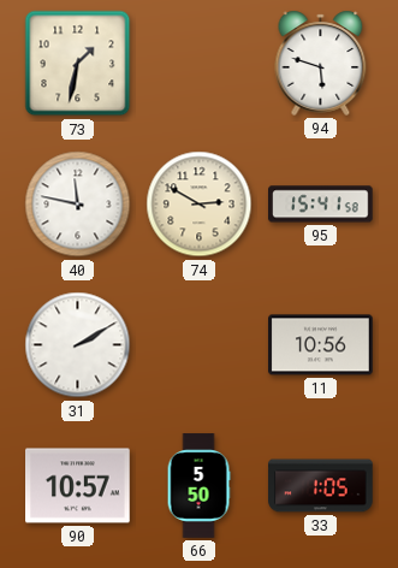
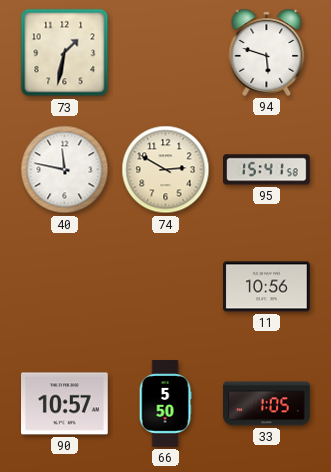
31: 2:10 -> none (78, 345)
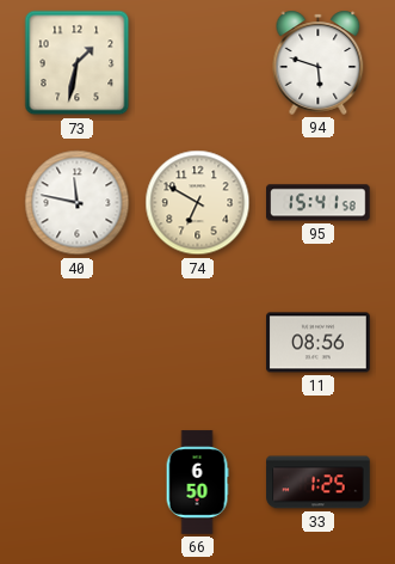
74: 2:50 -> 6:50 (198, 203)
11: 10:56 -> 08:56 (319, 343)
90: 10:57 -> none (65, 404)
66: 5:50 -> 6:50 (197, 483)
33: 1:05 -> 1:25 (319, 483)
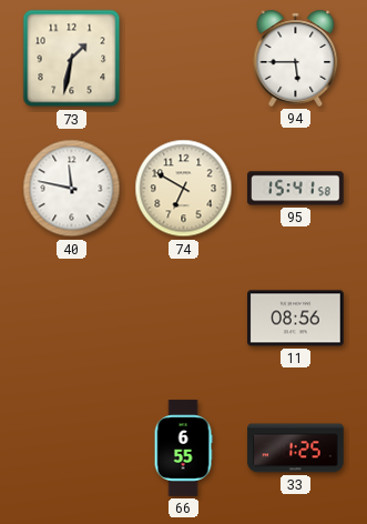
94: 5:48 -> 5:45 (296, 58)
66: 6:50 -> 6:55 (183, 449)
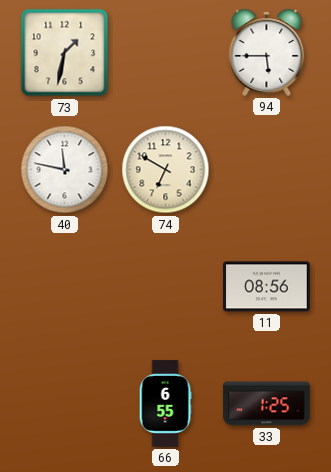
95: 15:41 -> none (296, 189)
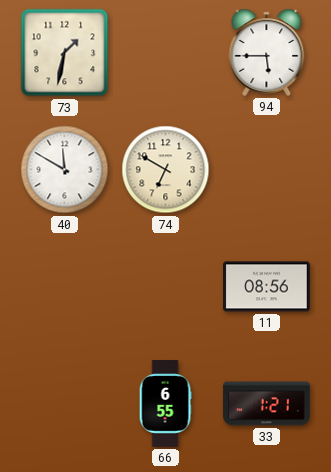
40: 11:47 -> 11:50 (65, 170)
33: 1:25 -> 1:21 (267, 404)
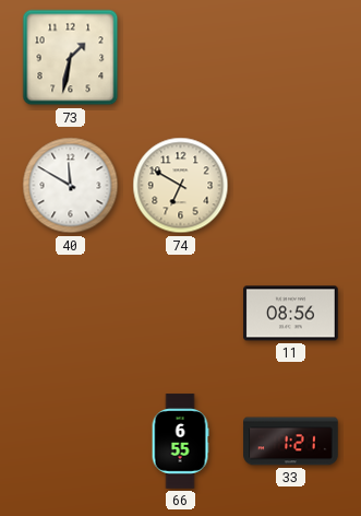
94: 5:45 -> none (267, 52)
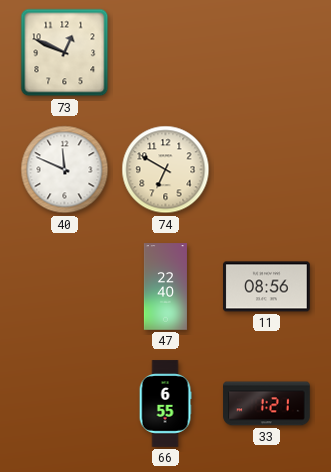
73: 1:32 -> 12:49 (65, 53)
40: 11:50 -> 11:49 (65, 170)
47: none -> 22:40 (165, 287)
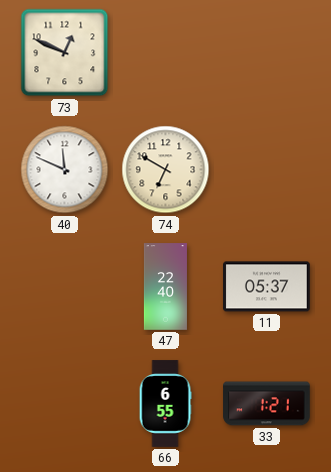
11: 08:56 -> 05:37 (267, 287)
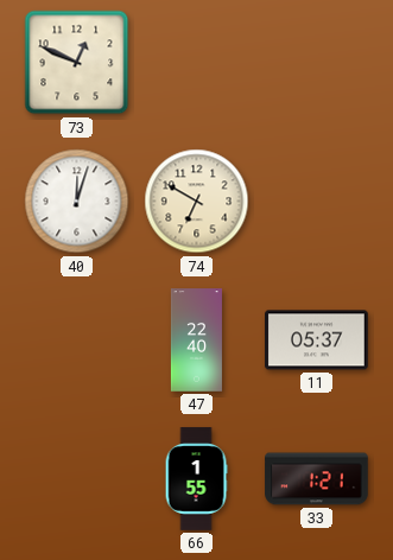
40: 11:49 -> 12:03 (77, 202)
66: 6:55 -> 1:55 (196, 479)
